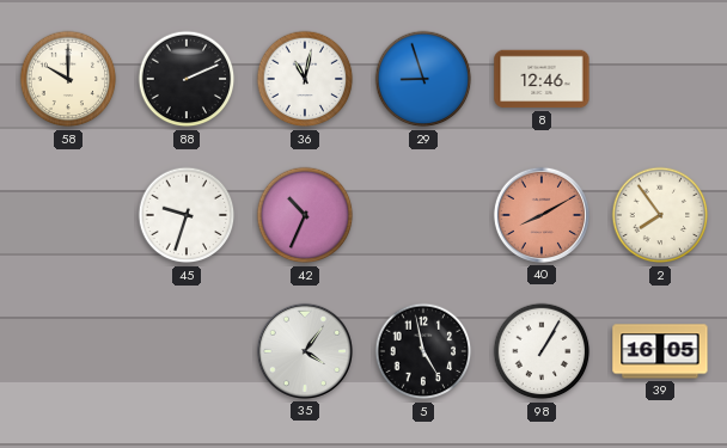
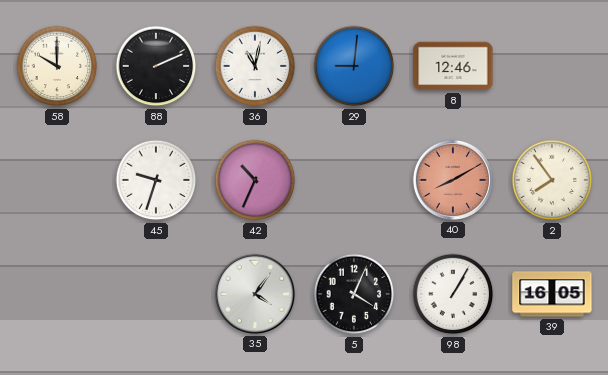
29: 8:57 -> 9:01 (354, 66)
5: 4:58 -> 4:04 (354, 294)
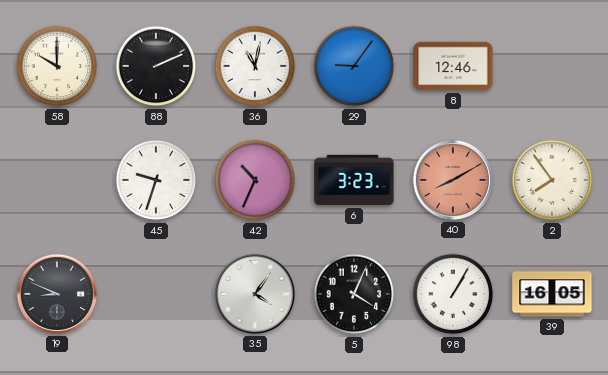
29: 9:01 -> 9:06 (354, 66)
6: none -> 3:23 (354, 180)
19: none -> 8:49 (57, 294)
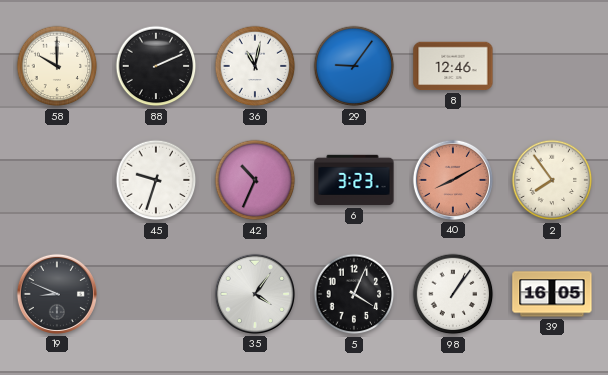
98: 1:05 -> 1:06 (453, 294)
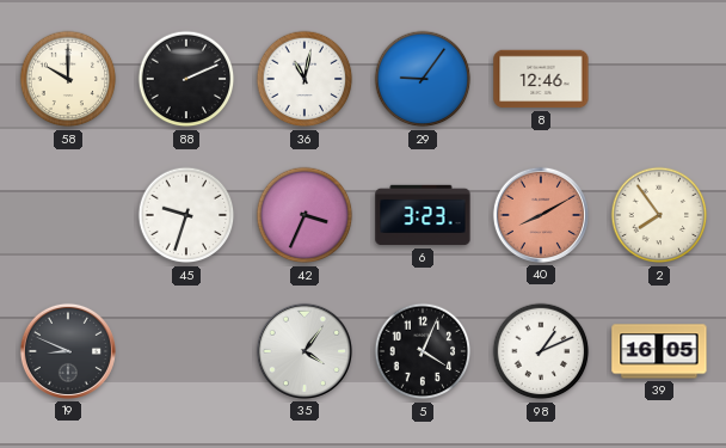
42: 10:34 -> 3:34 (304, 215)
98: 1:06 -> 1:11 (541, 351)
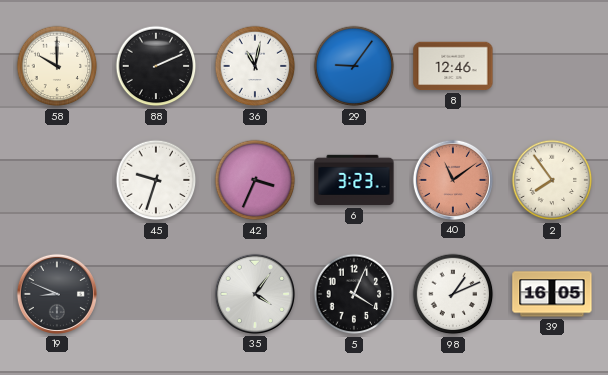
40: 8:10 -> 11:09 (453, 180)
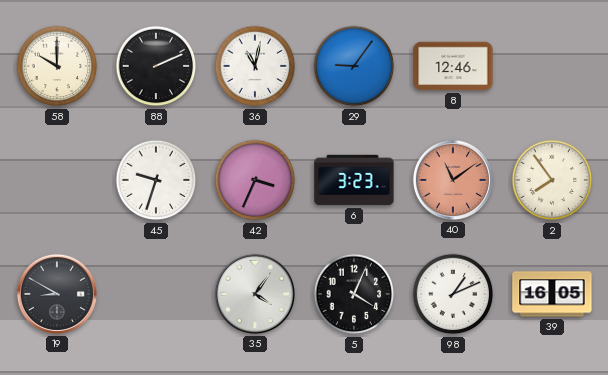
19: 8:49 -> 8:50 (57, 294)
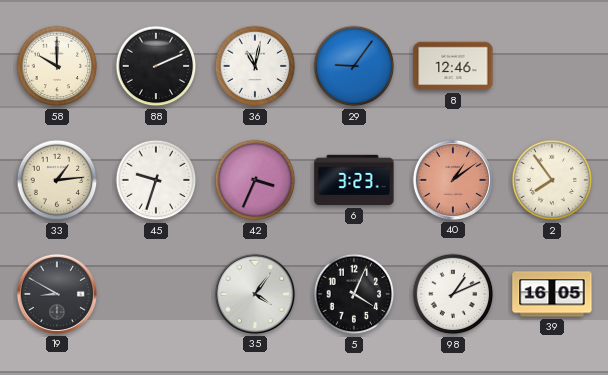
33: none -> 1:14 (57, 180)
40: 11:09 -> 1:09 (453, 180)
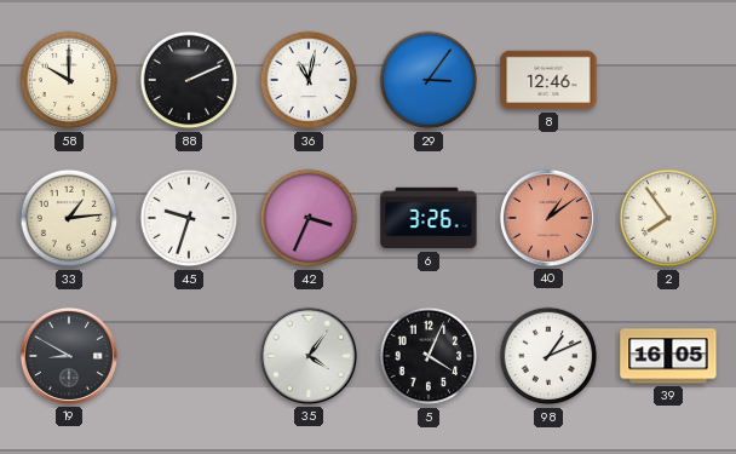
29: 9:06 -> 3:06 (429, 80)
6: 3:23 -> 3:26 (429, 218)
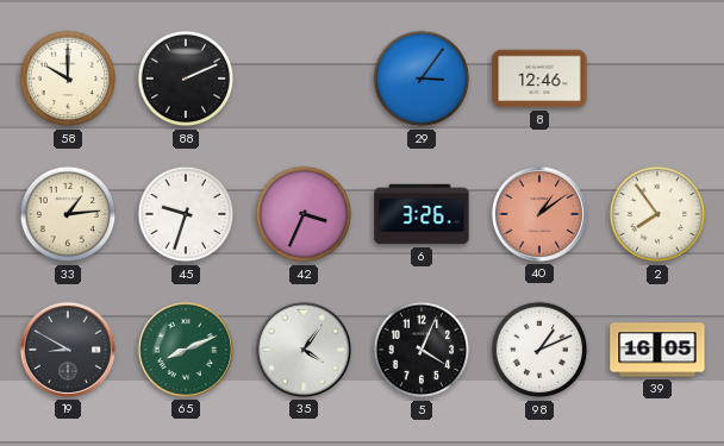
36: 11:02 -> none (309, 80)
65: none -> 8:11 (186, 350)
